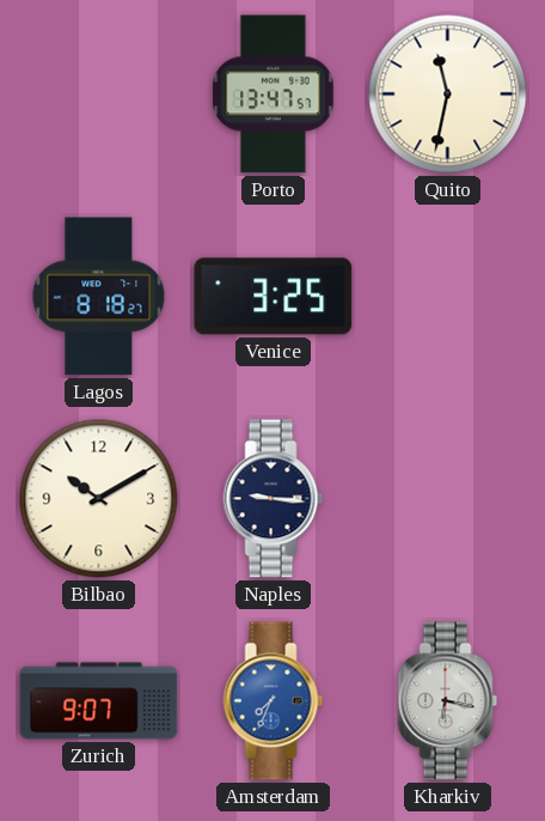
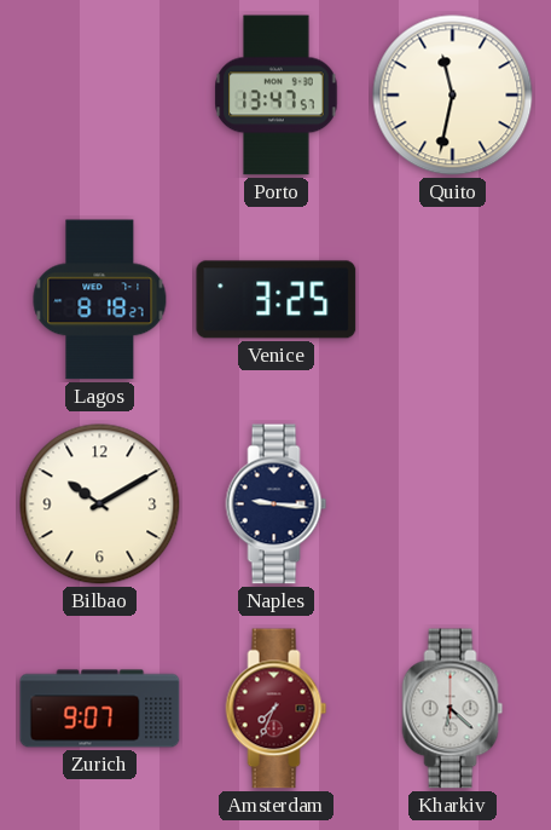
Amsterdam dial: blue -> burgundy (277, 709)
Kharkiv: 6:17 -> 6:22 (453, 709)
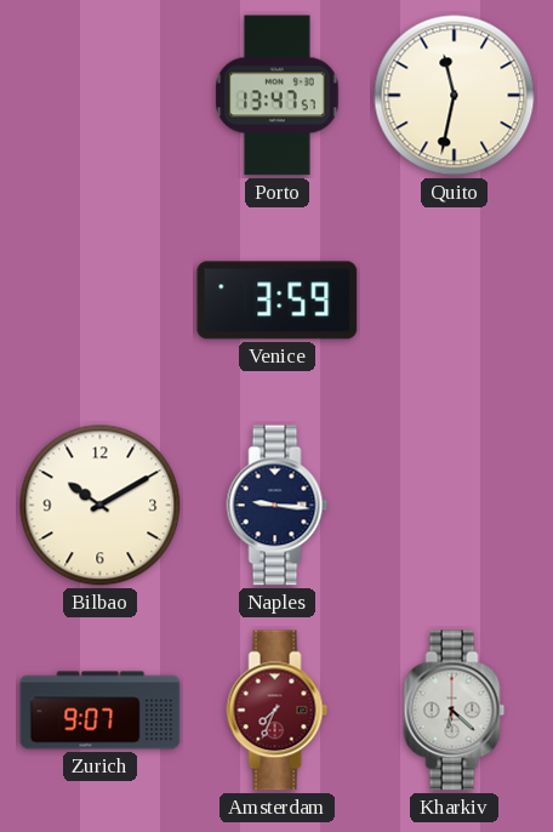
Lagos: 8:18 -> none (100, 300)
Venice: 3:25 -> 3:59 (278, 301)
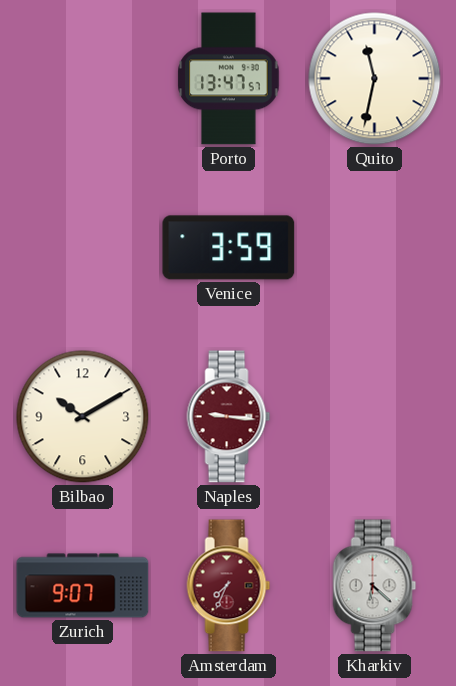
Naples dial: navy -> burgundy (229, 417)
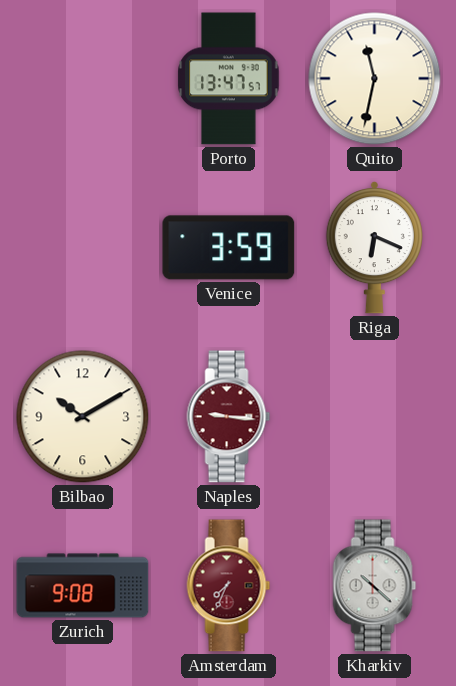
Riga: none -> 6:19 (374, 247)
Zurich: 9:07 -> 9:08 (83, 586)
Kharkiv: 6:22 -> 10:22 (375, 586)
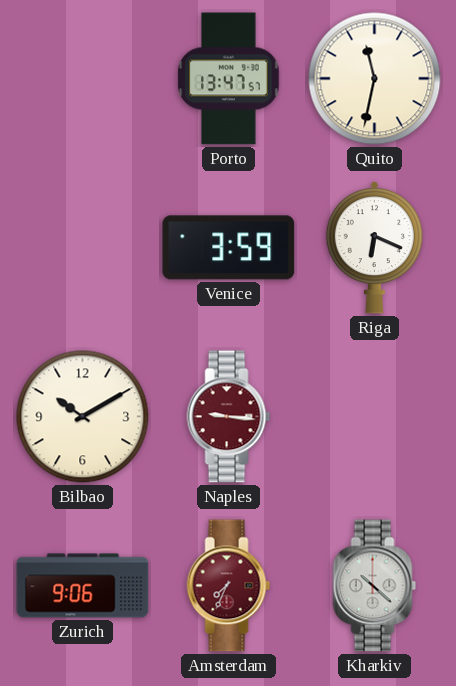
Zurich: 9:08 -> 9:06 (83, 586)
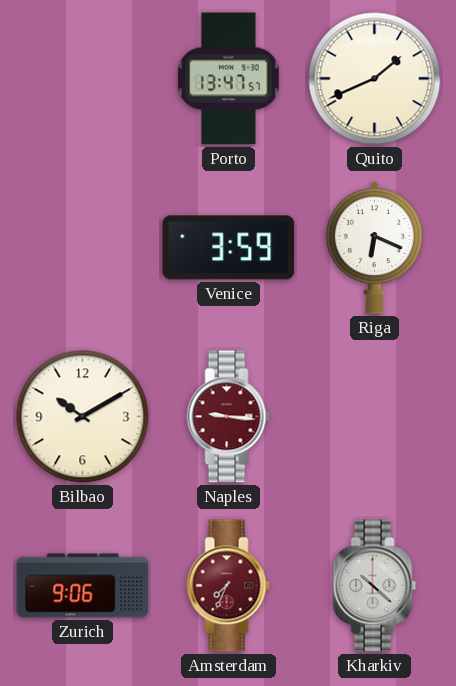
Quito: 11:32 -> 1:41 (375, 79)
